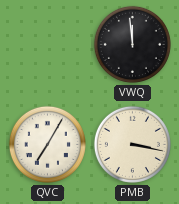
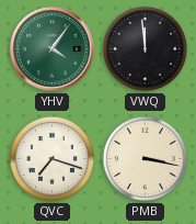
YHV: none -> 4:06 (53, 49)
QVC: 7:05 -> 7:18 (51, 158)
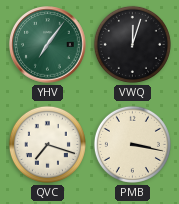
YHV: 4:06 -> 7:06 (48, 45)
VWQ: 11:59 -> 12:03 (132, 44)
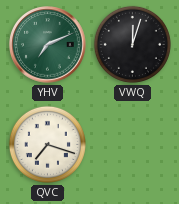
YHV: 7:06 -> 7:11 (48, 45)
PMB: 3:17 -> none (132, 144)
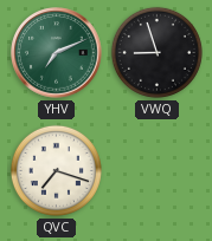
VWQ: 12:03 -> 8:57 (156, 52)
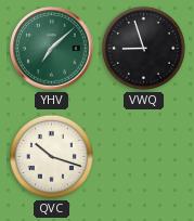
YHV: 7:11 -> 7:08 (52, 49)
QVC: 7:18 -> 10:18 (51, 156)
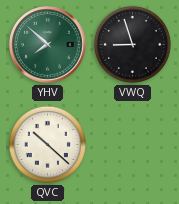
YHV: 7:08 -> 7:52 (48, 45)
QVC: 10:18 -> 10:22 (47, 144)
